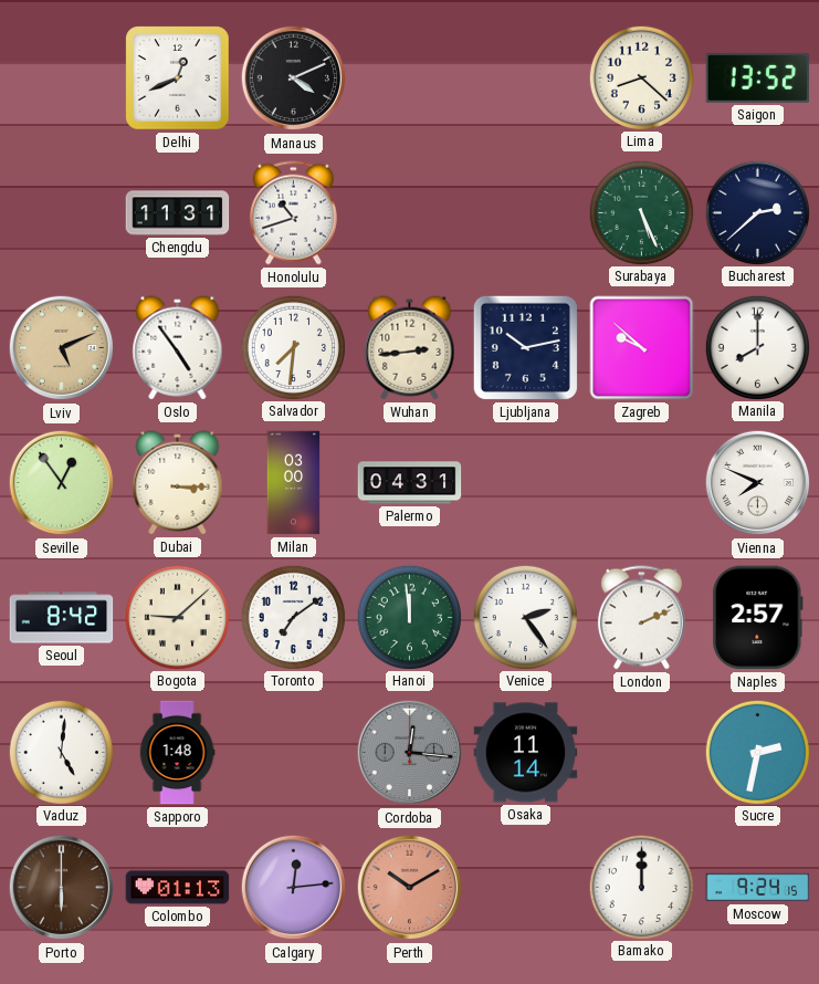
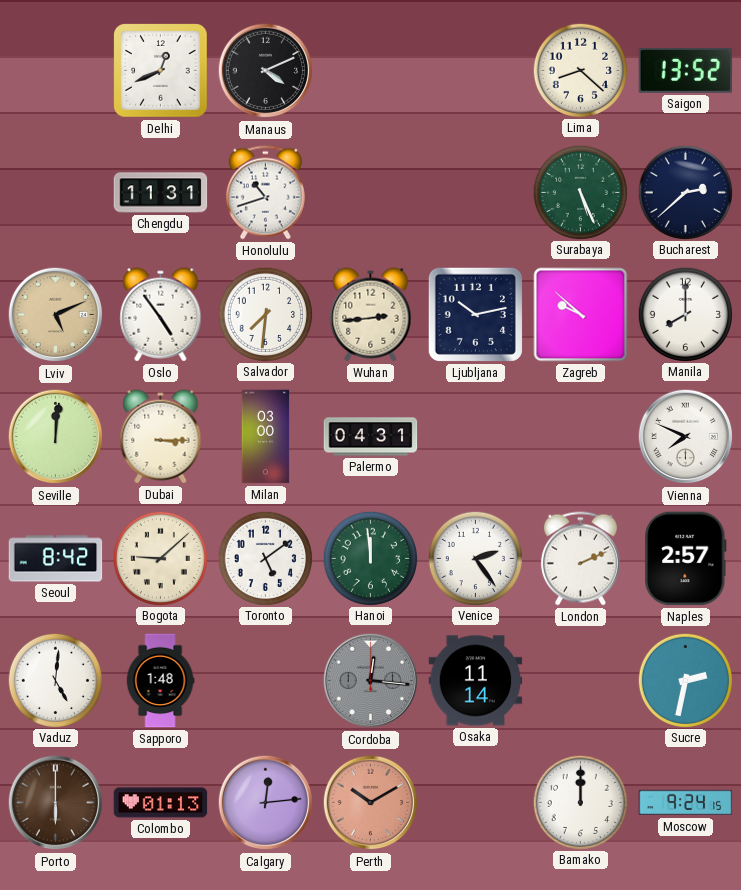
Seville: 12:54 -> 12:01 (56, 437)
Toronto: 7:09 -> 5:09 (265, 558)
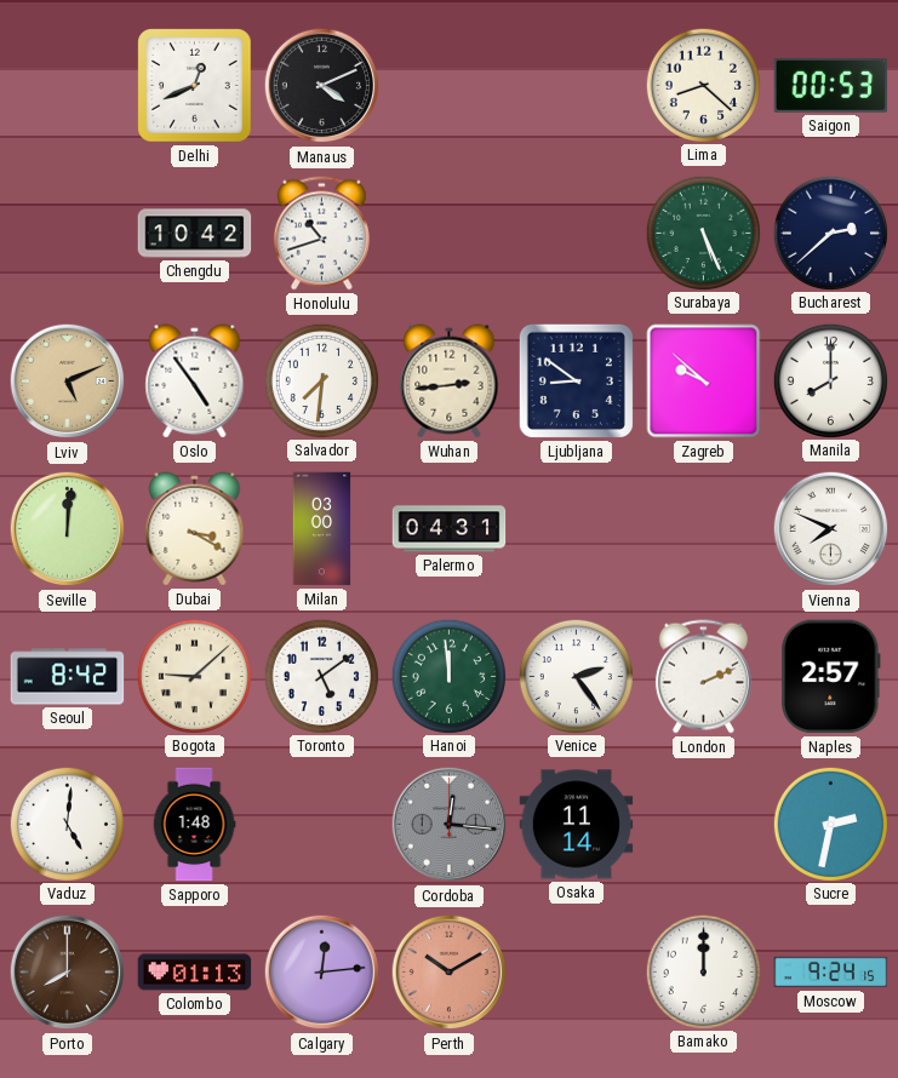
Saigon: 13:52 -> 00:53 (831, 85)
Chengdu: 11:31 -> 10:42 (195, 234)
Ljubljana: 10:13 -> 8:51 (576, 380)
Dubai: 3:15 -> 3:20 (195, 529)
Porto: 6:00 -> 8:00 (68, 973)
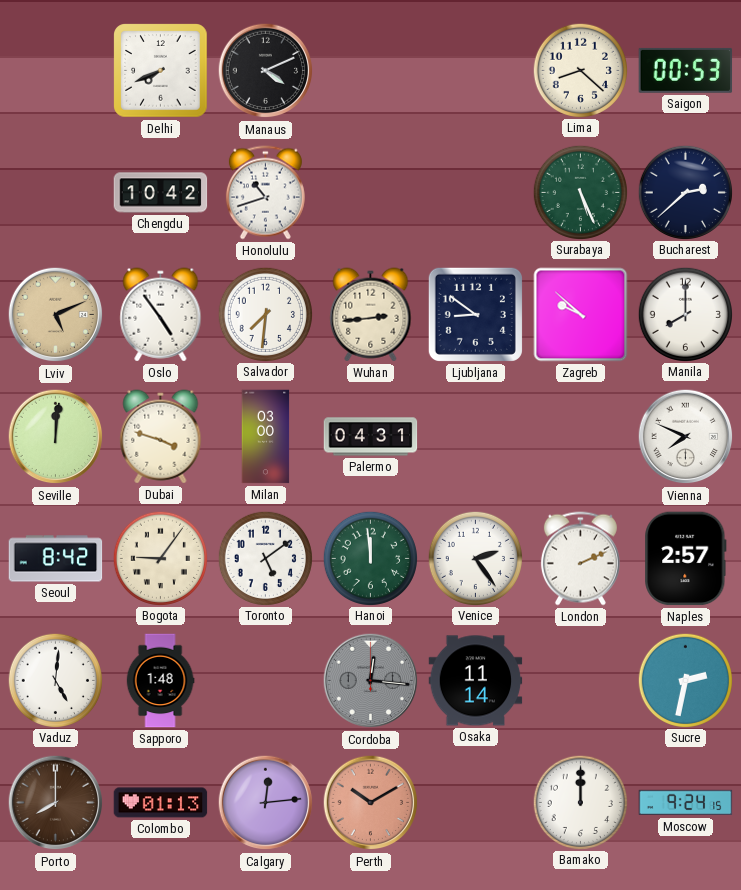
Delhi: 12:41 -> 7:41 (161, 71)
Dubai: 3:20 -> 3:48 (161, 437)
Bogota: 9:08 -> 9:06 (160, 558)
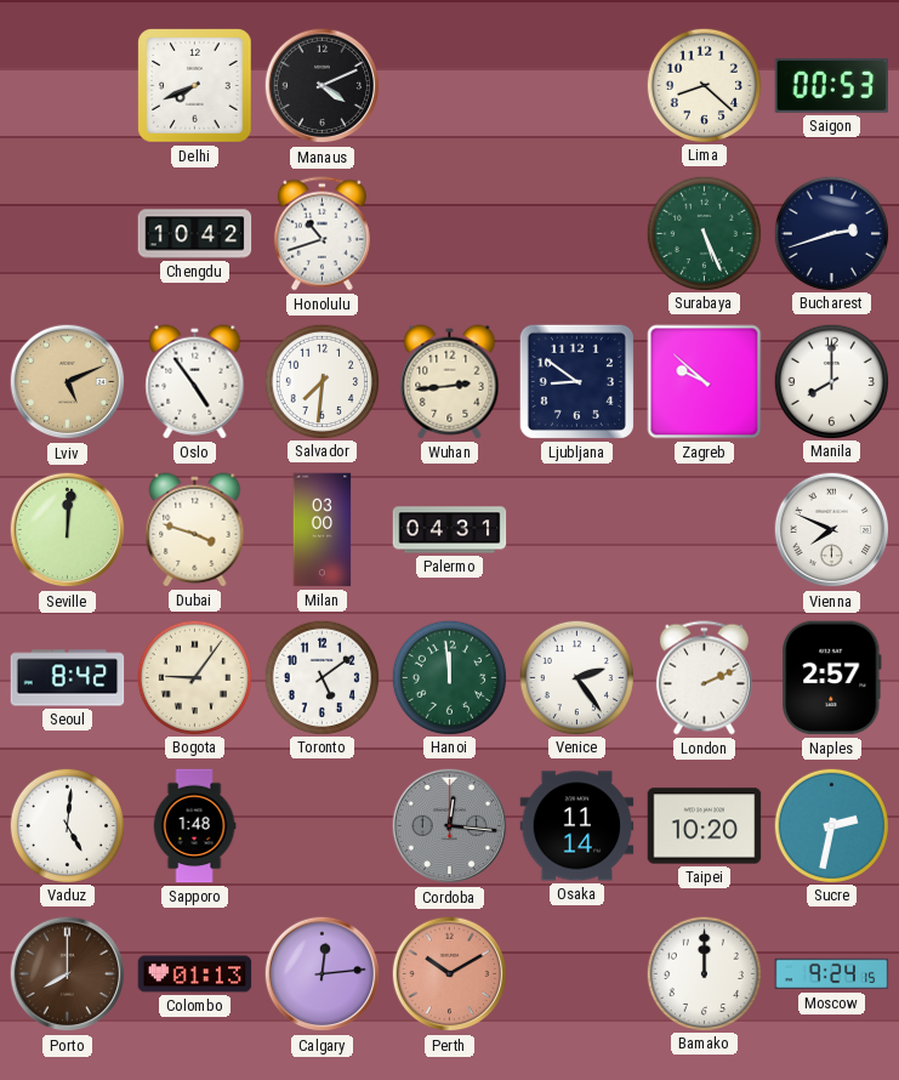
Bucharest: 2:38 -> 2:42 (831, 233)
Taipei: none -> 10:20 (705, 826)
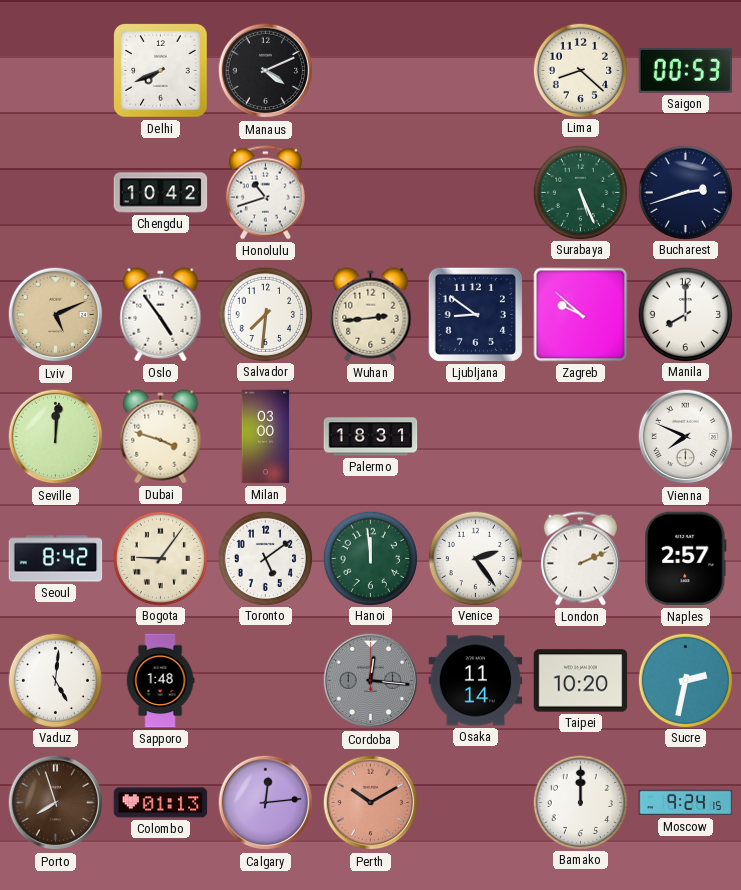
Palermo: 04:31 -> 18:31 (371, 437)
Porto: 8:00 -> 7:57 (56, 803)
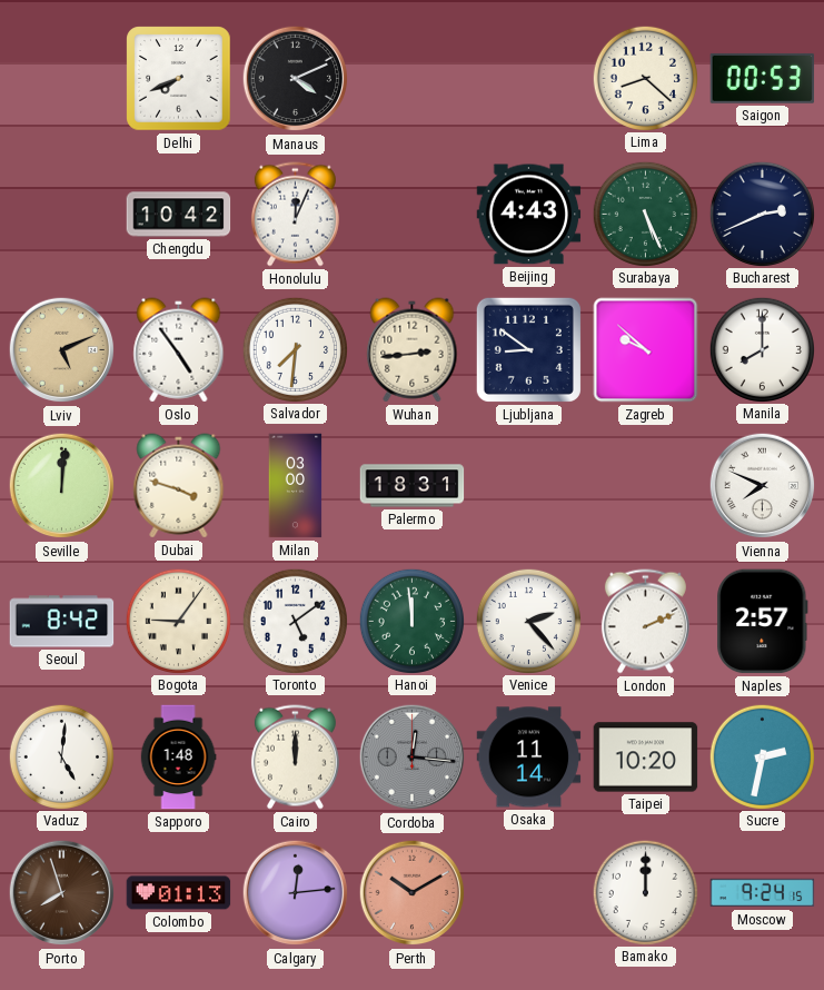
Honolulu: 10:42 -> 12:04 (295, 215)
Beijing: none -> 4:43 (529, 215)
Bucharest: 2:42 -> 2:41 (762, 214)
Venice: 2:24 -> 2:23 (528, 621)
Cairo: none -> 12:00 (295, 758)
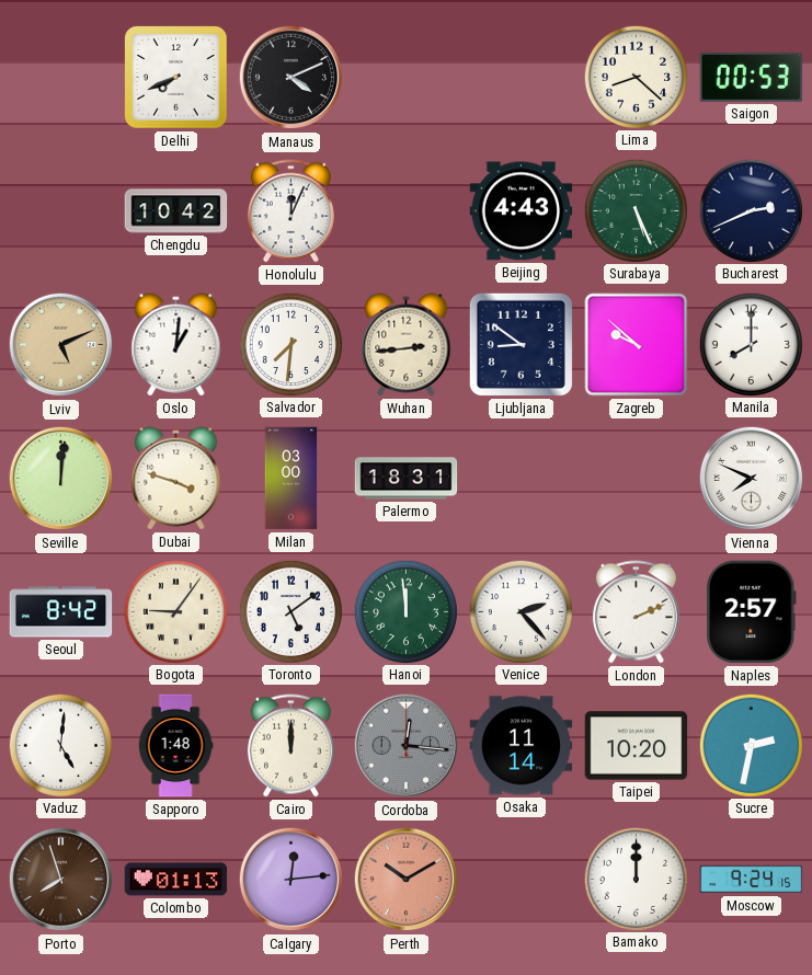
Oslo: 4:54 -> 1:01 (176, 345)
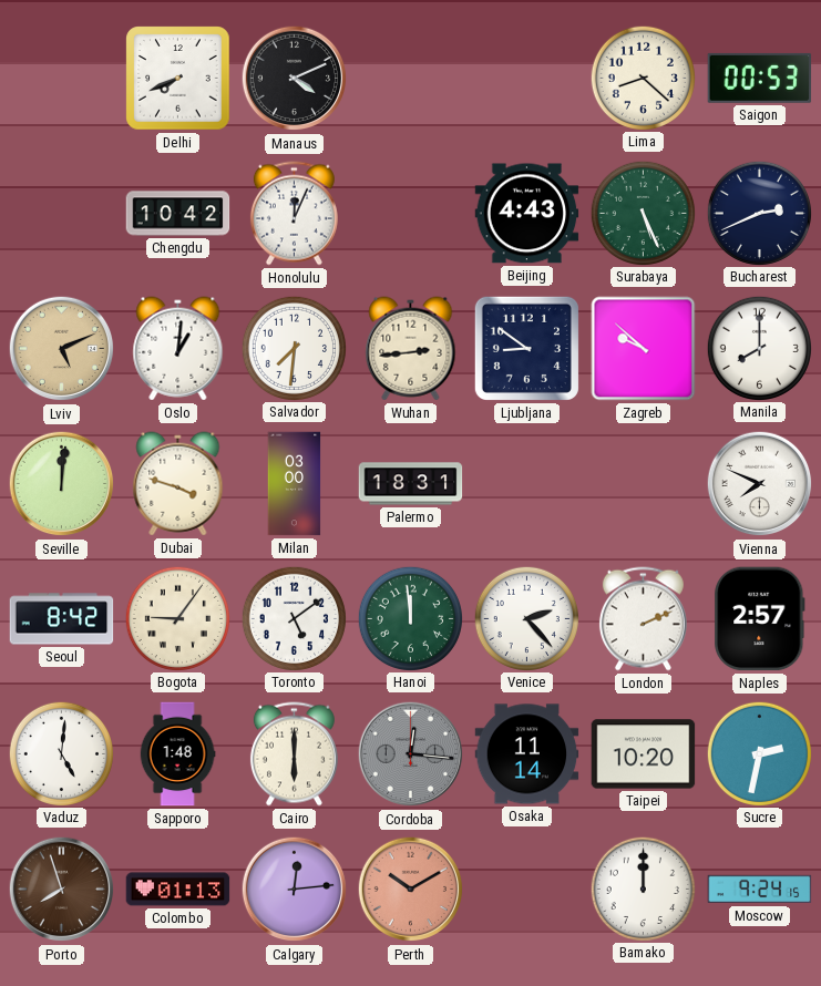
Cairo: 12:00 -> 6:00 (294, 754)
